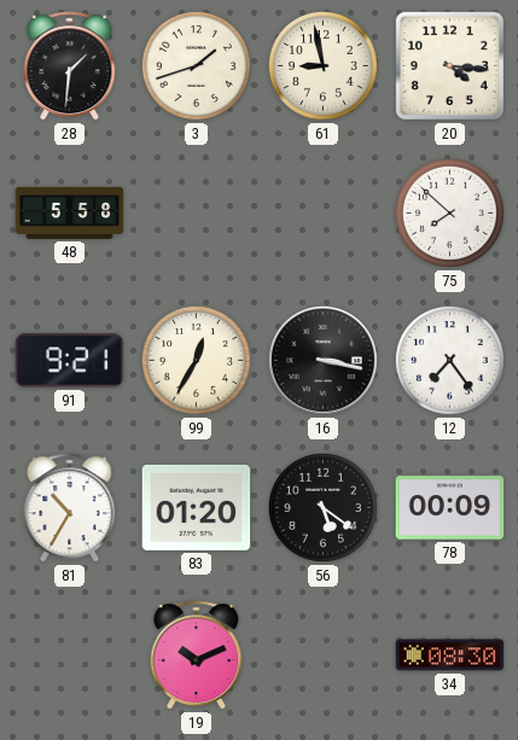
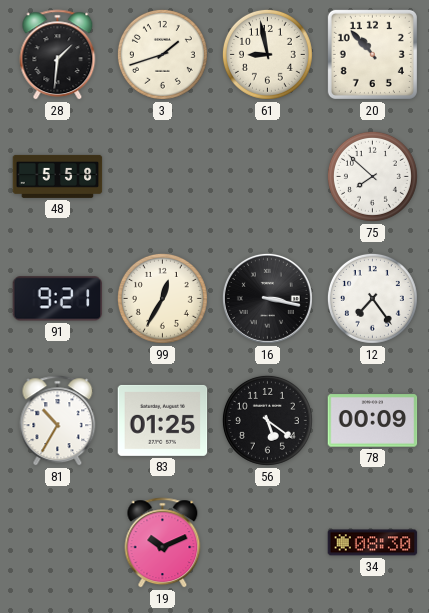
20: 4:16 -> 10:53 (372, 54)
83: 01:20 -> 01:25 (163, 420)
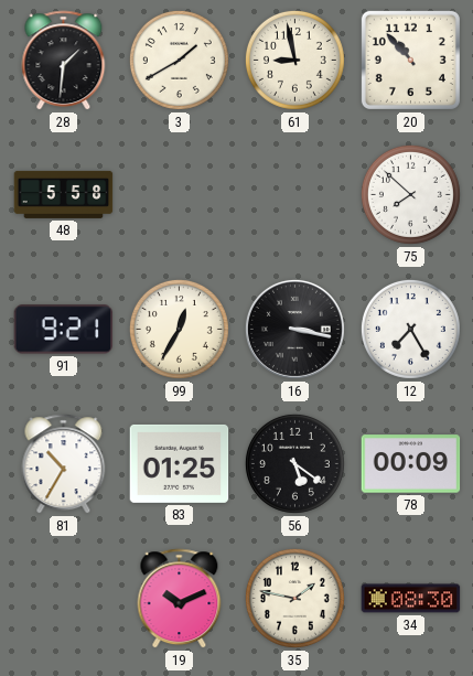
3: 1:42 -> 1:40 (179, 60)
12: 7:24 -> 7:25 (410, 329)
35: none -> 1:47 (294, 598)
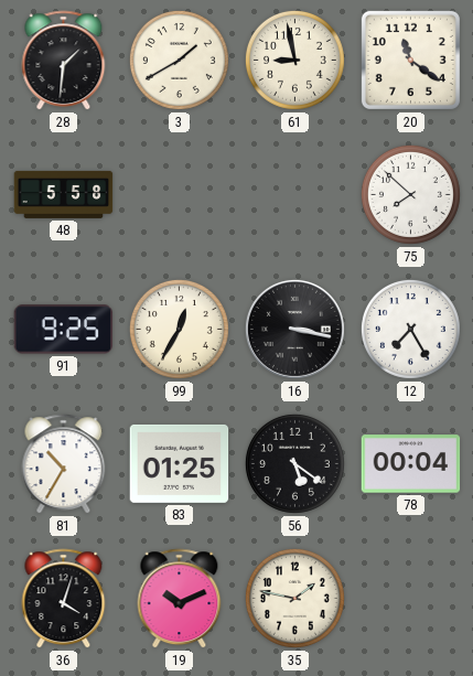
20: 10:53 -> 11:21 (410, 60)
91: 9:21 -> 9:25 (64, 330)
78: 00:09 -> 00:04 (411, 464)
36: none -> 4:03 (64, 599)
34: 08:30 -> none (411, 599)
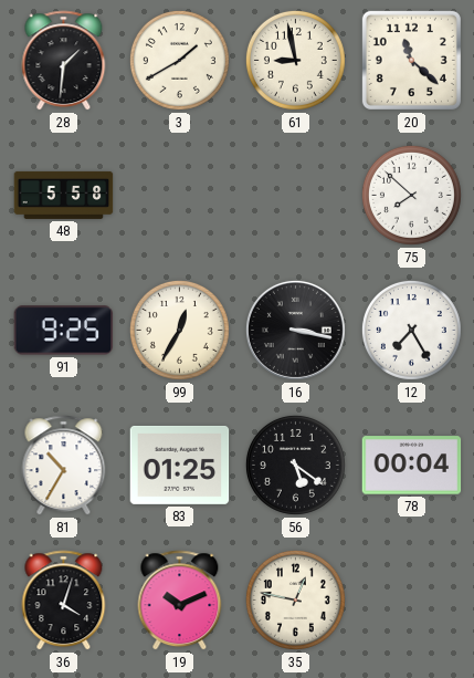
20: 11:21 -> 11:22 (411, 60)
35: 1:47 -> 12:47 (295, 599)
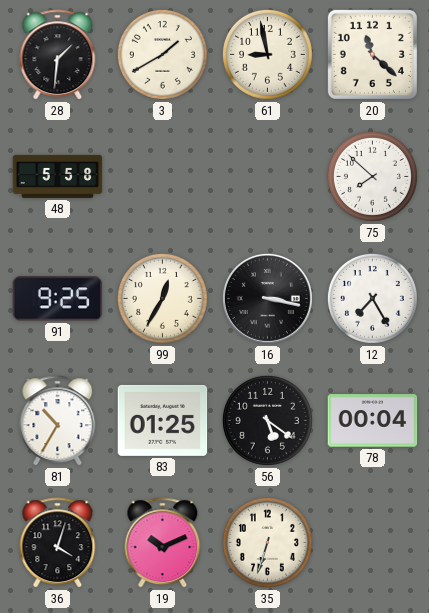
35: 12:47 -> 6:33 (267, 542)
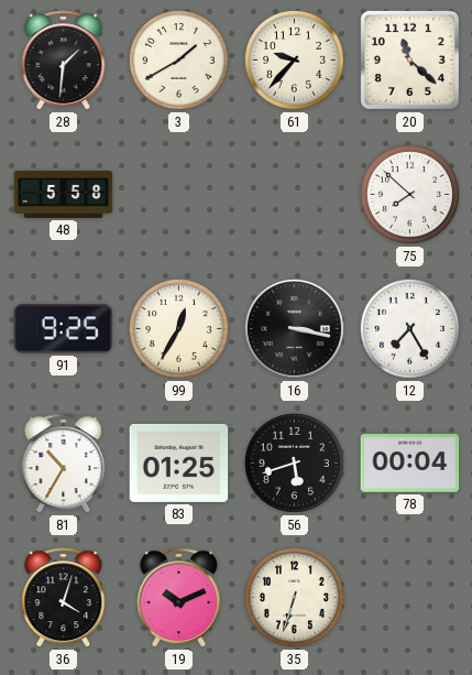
61: 8:58 -> 9:37 (294, 59)
56: 5:21 -> 5:42 (294, 462)
